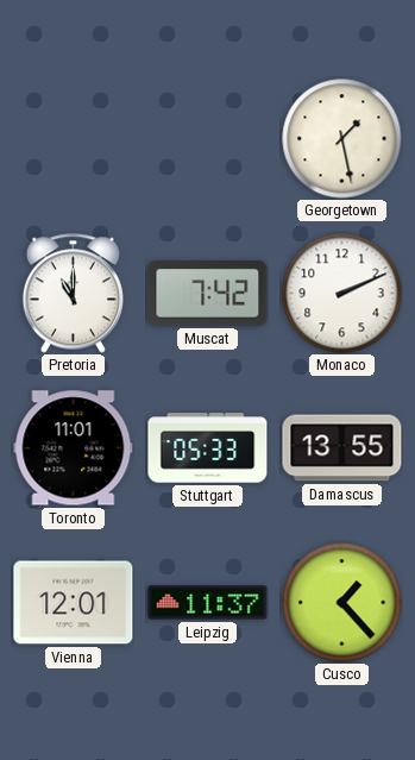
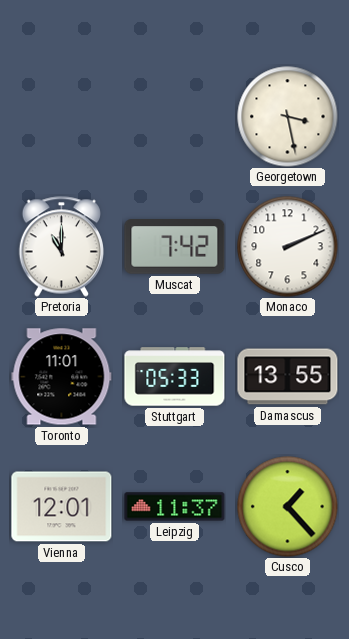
Georgetown: 1:28 -> 3:28 (288, 117)
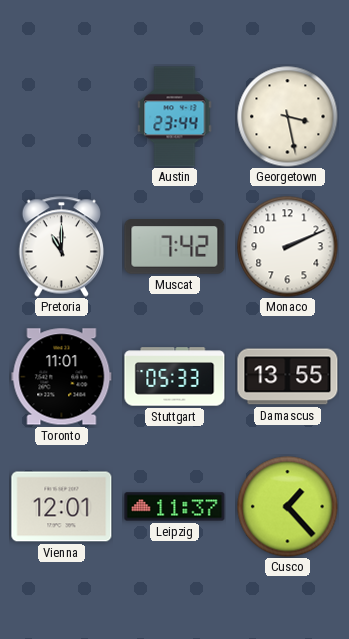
Austin: none -> 23:44 (175, 117)
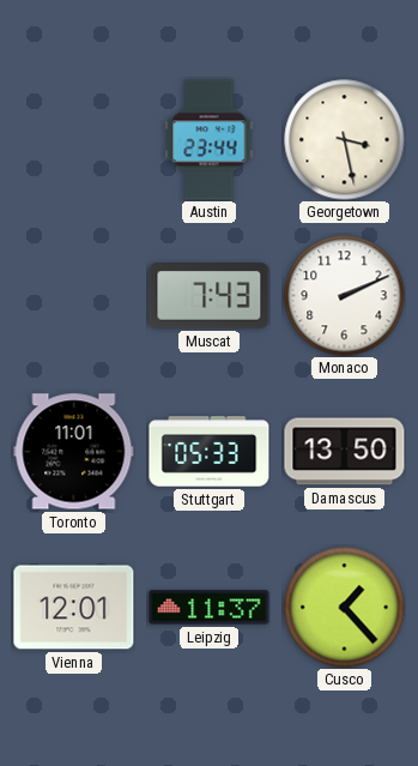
Pretoria: 11:00 -> none (61, 247)
Muscat: 7:42 -> 7:43 (210, 296)
Damascus: 13:55 -> 13:50 (345, 452)
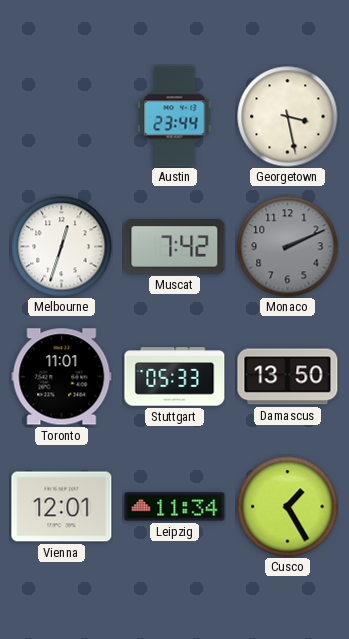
Melbourne: none -> 12:33 (62, 247)
Muscat: 7:43 -> 7:42 (175, 247)
Monaco dial: white -> grey (288, 247)
Leipzig: 11:37 -> 11:34 (175, 507)
Cusco: 1:23 -> 1:25 (288, 507)
